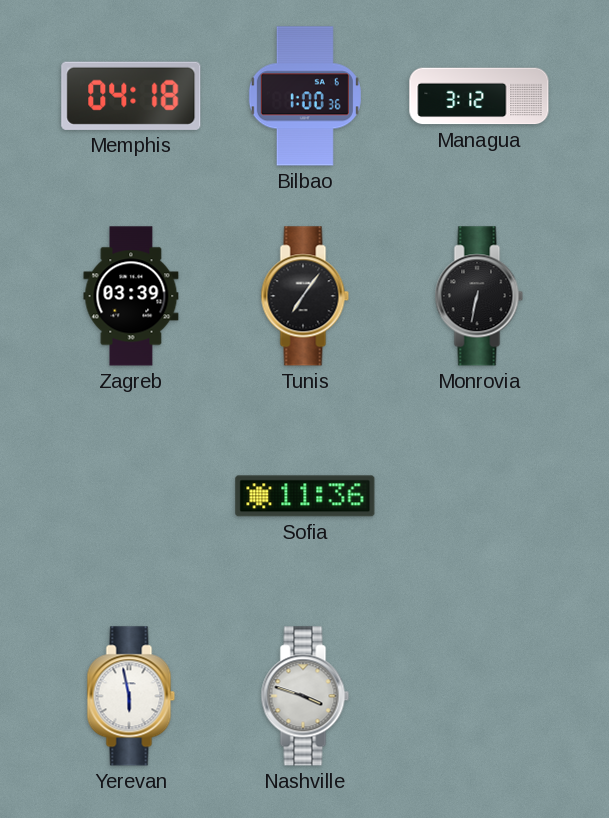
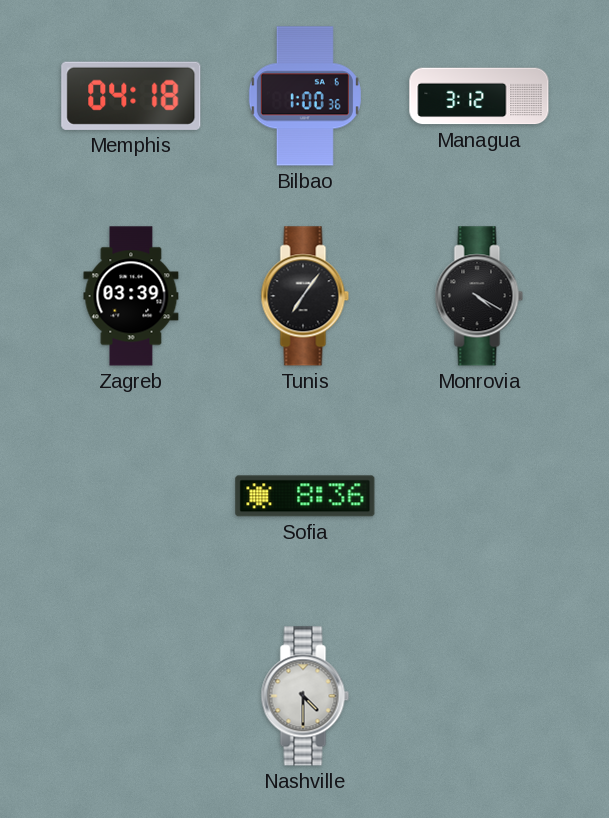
Monrovia: 6:32 -> 4:20 (479, 296)
Sofia: 11:36 -> 8:36 (305, 496)
Yerevan: 5:58 -> none (131, 696)
Nashville: 3:48 -> 4:30 (305, 696)
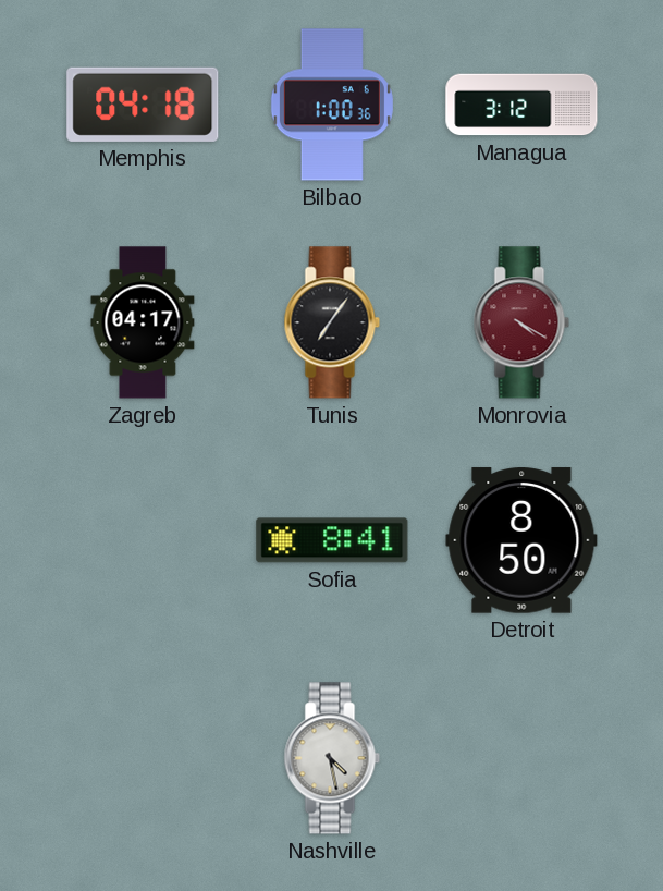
Zagreb: 03:39 -> 04:17 (143, 322)
Monrovia dial: black -> burgundy (521, 322)
Sofia: 8:36 -> 8:41 (332, 540)
Detroit: none -> 8:50 (521, 540)
Nashville: 4:30 -> 4:28 (332, 758)
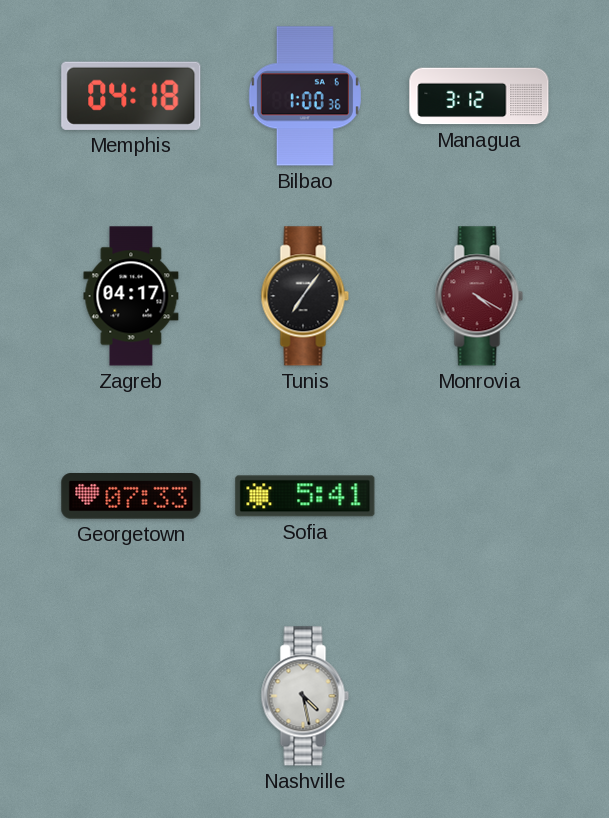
Georgetown: none -> 07:33 (131, 496)
Sofia: 8:41 -> 5:41 (305, 496)
Detroit: 8:50 -> none (521, 540)
